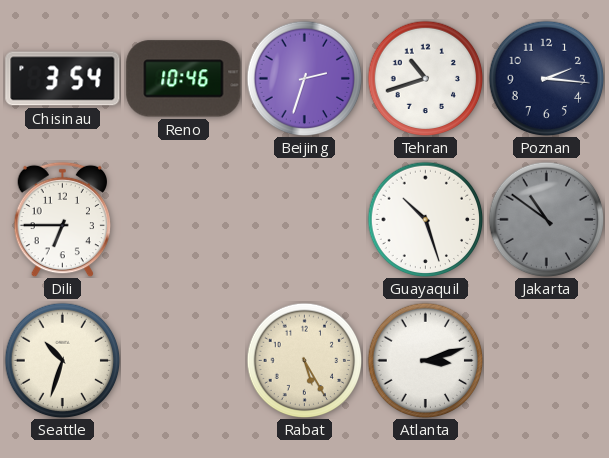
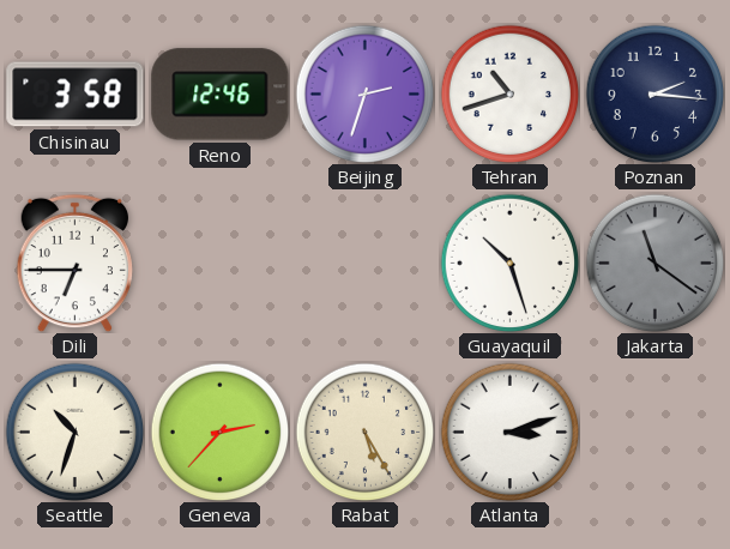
Chisinau: 3:54 -> 3:58 (76, 95)
Reno: 10:46 -> 12:46 (221, 95)
Jakarta: 10:51 -> 11:21 (654, 263)
Geneva: none -> 2:37 (219, 432)
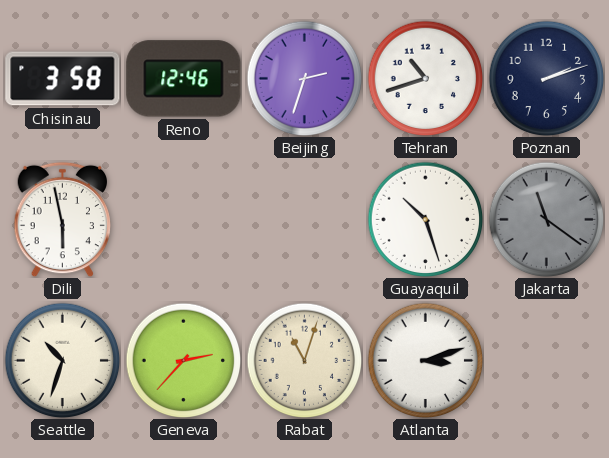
Poznan: 2:16 -> 2:12 (546, 78)
Dili: 6:45 -> 5:58 (63, 219)
Rabat: 5:25 -> 11:03 (304, 360)
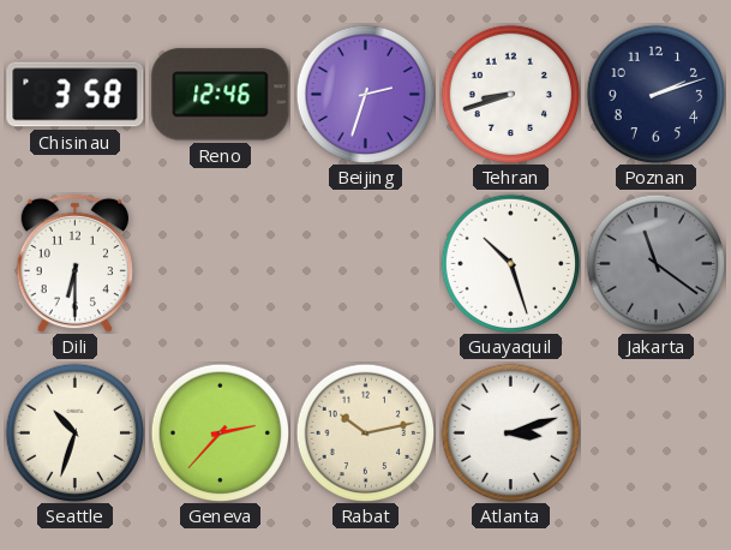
Tehran: 10:42 -> 8:42 (510, 94)
Dili: 5:58 -> 6:30 (76, 263)
Rabat: 11:03 -> 10:13 (365, 432)
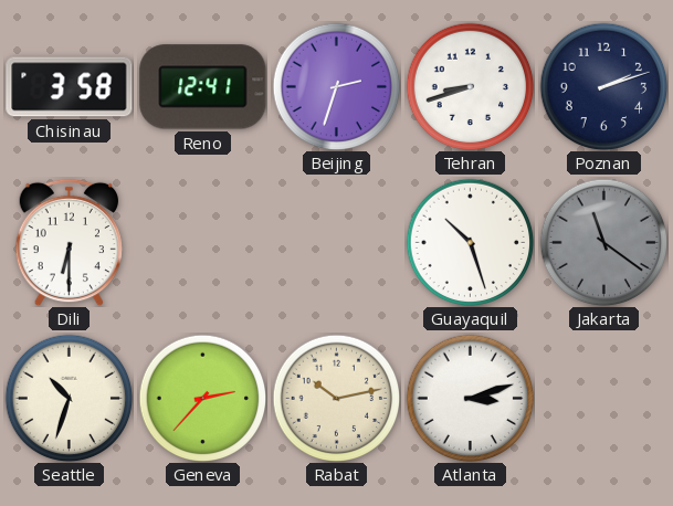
Reno: 12:46 -> 12:41 (203, 87)
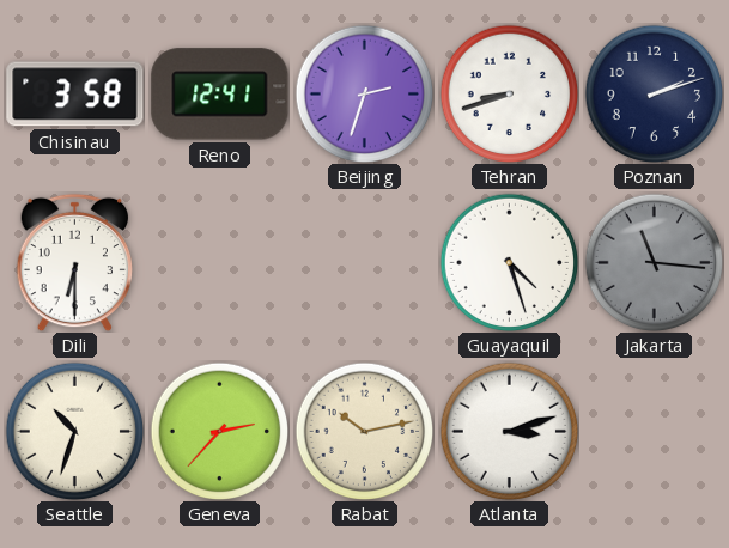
Guayaquil: 10:27 -> 4:27 (509, 262)
Jakarta: 11:21 -> 11:16 (654, 262)
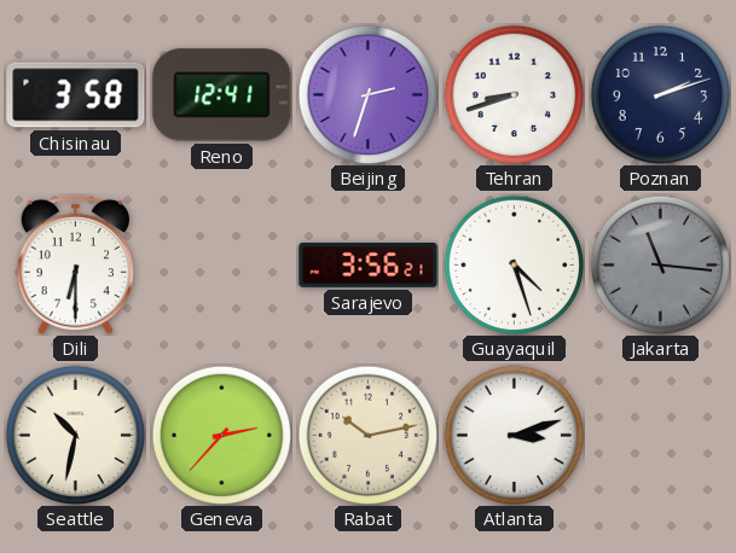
Sarajevo: none -> 3:56 (369, 264)
Seattle: 10:33 -> 10:32 (75, 435)
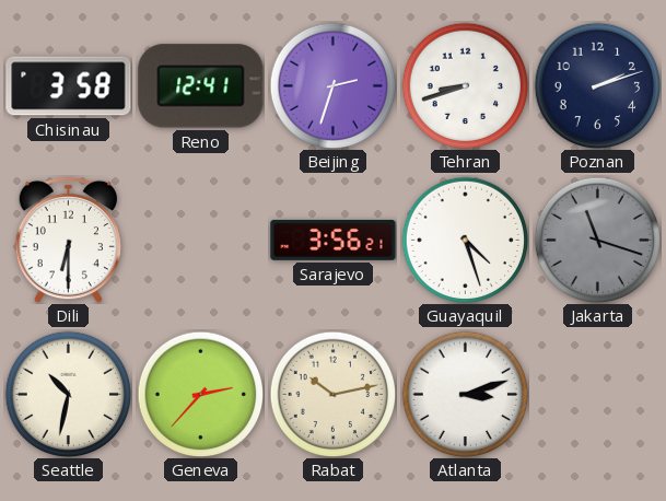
Jakarta: 11:16 -> 11:18 (597, 240)
